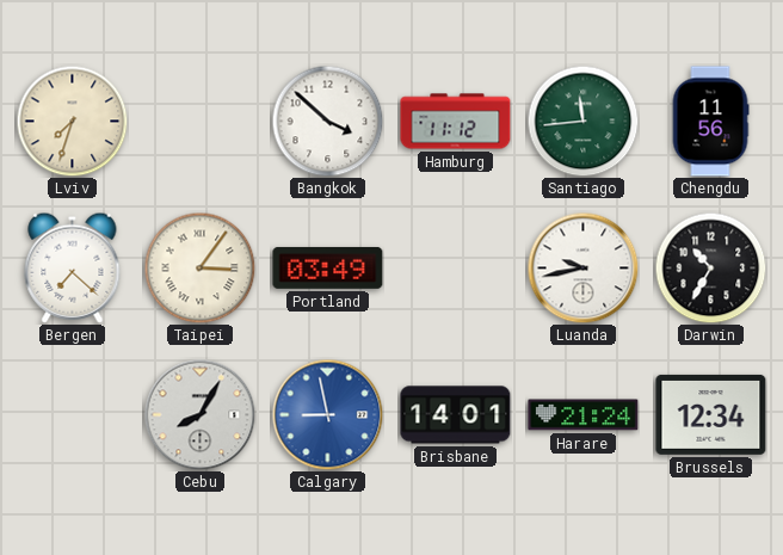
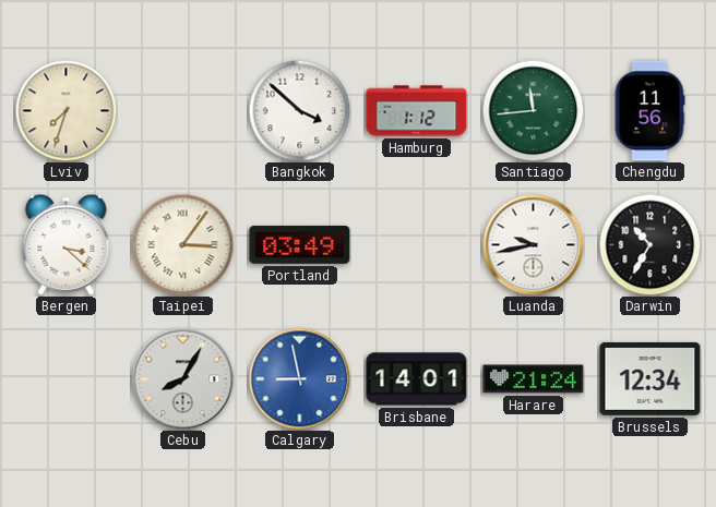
Hamburg: 11:12 -> 1:12 (417, 111)
Bergen: 7:22 -> 3:22 (67, 244)
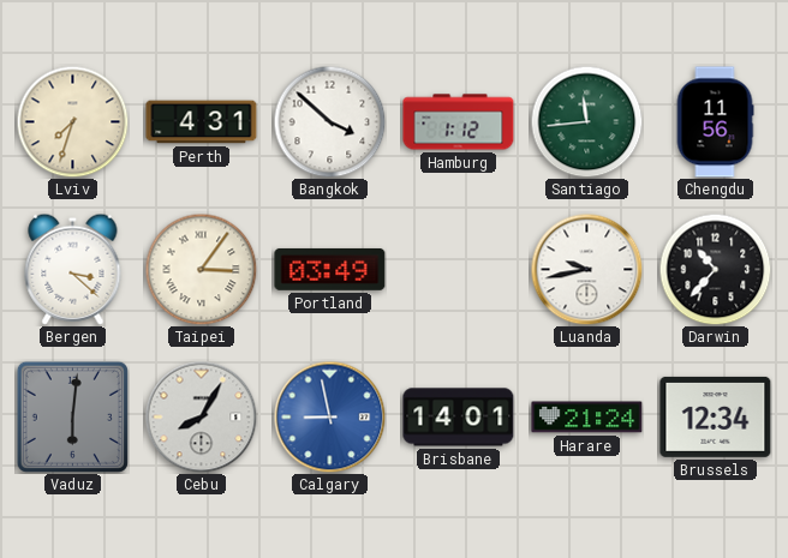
Perth: none -> 4:31 (202, 122)
Darwin: 10:35 -> 10:37 (715, 269)
Vaduz: none -> 6:01 (72, 416)
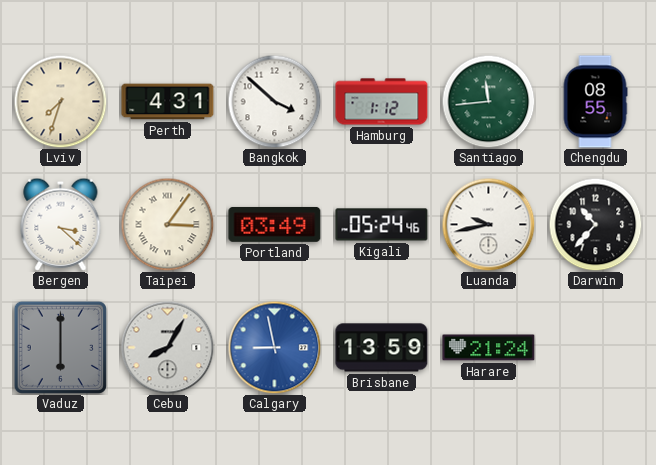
Chengdu: 11:56 -> 08:55 (595, 102)
Kigali: none -> 05:24 (382, 225)
Vaduz: 6:01 -> 6:00 (60, 347)
Brisbane: 14:01 -> 13:59 (382, 348)
Brussels: 12:34 -> none (716, 416)
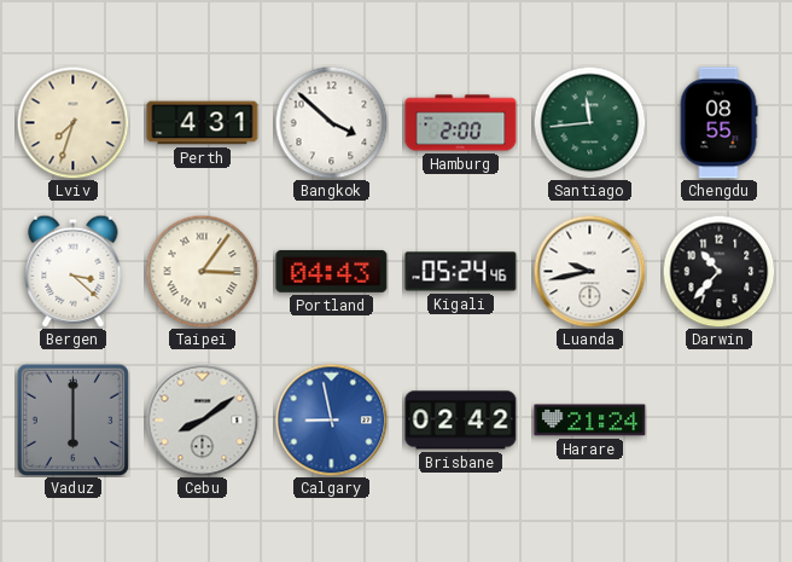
Hamburg: 1:12 -> 2:00 (461, 123)
Portland: 03:49 -> 04:43 (332, 271)
Cebu: 8:05 -> 8:09 (202, 419)
Brisbane: 13:59 -> 02:42 (461, 421)
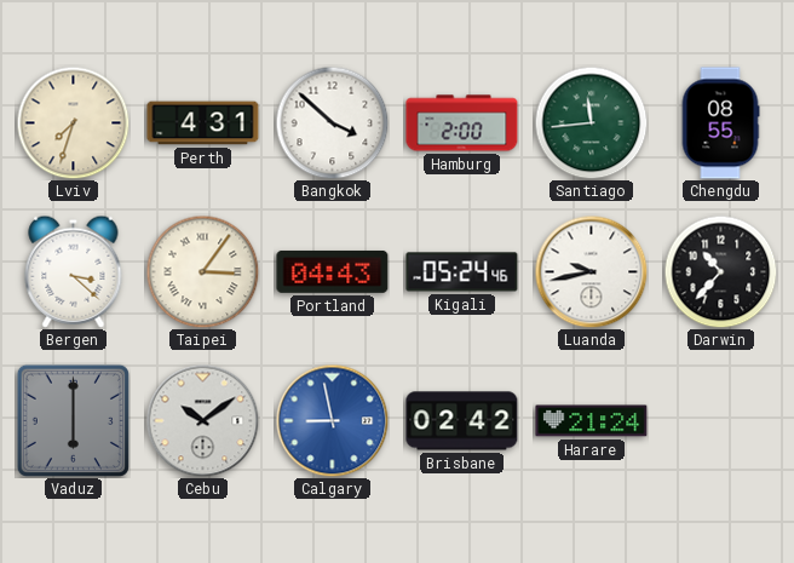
Cebu: 8:09 -> 10:09 (202, 420)
